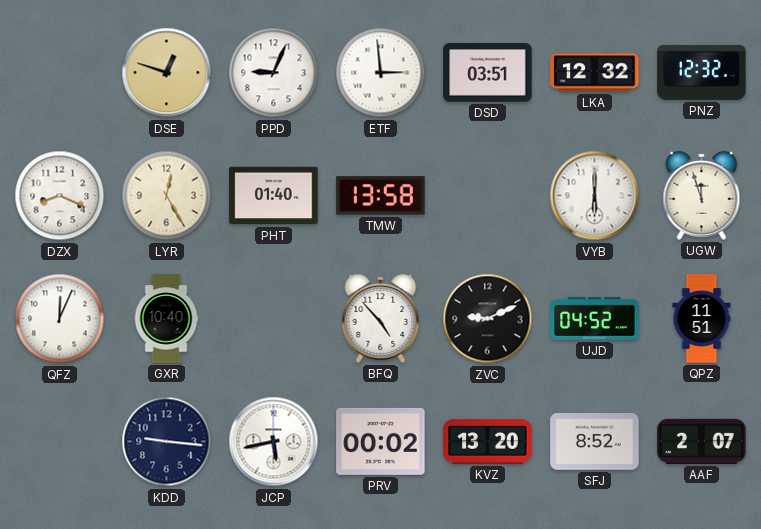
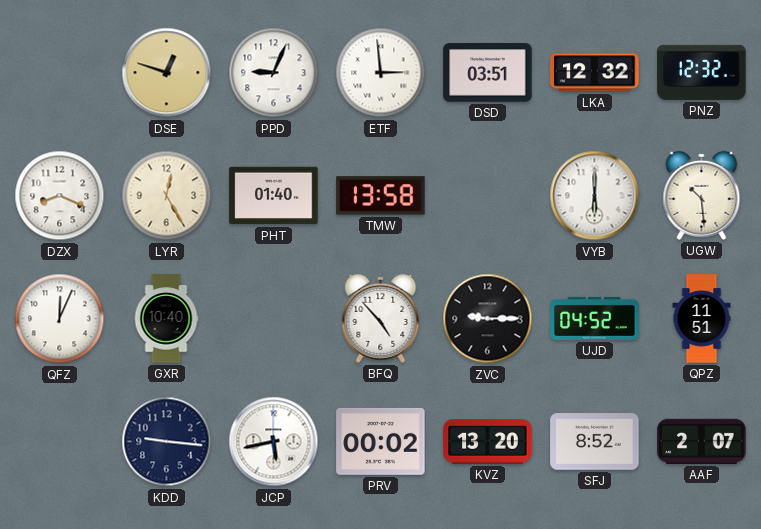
UGW: 11:57 -> 10:29 (702, 195)
ZVC: 9:11 -> 9:15 (488, 319)
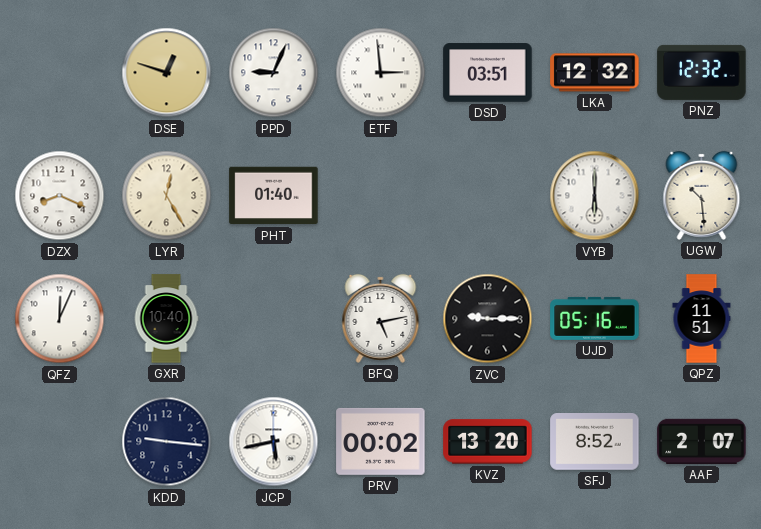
TMW: 13:58 -> none (381, 196)
BFQ: 4:53 -> 5:13 (381, 318)
UJD: 04:52 -> 05:16 (595, 318)
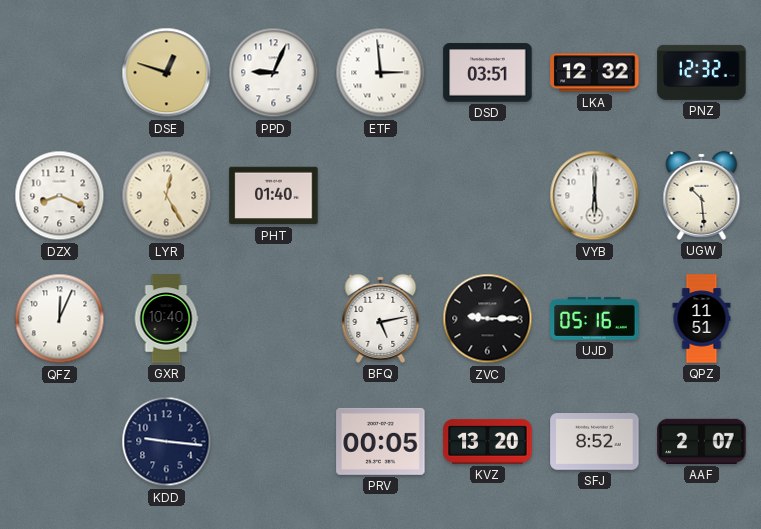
JCP: 5:43 -> none (274, 442)
PRV: 00:02 -> 00:05 (381, 441)
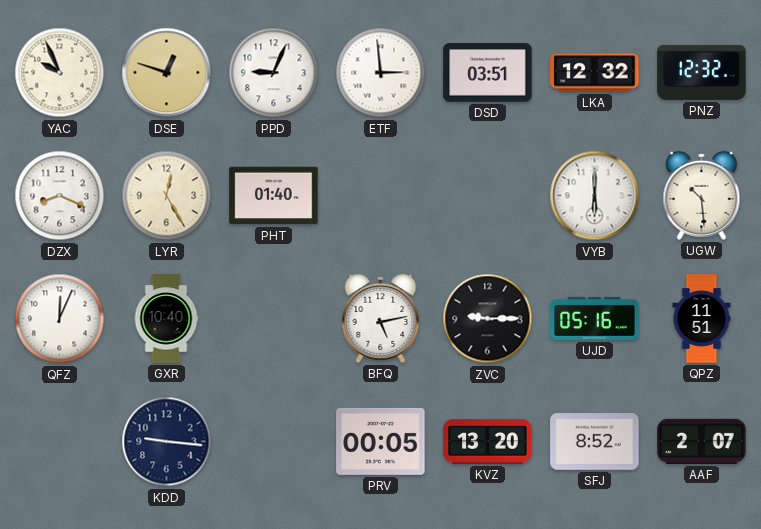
YAC: none -> 9:56 (60, 73)
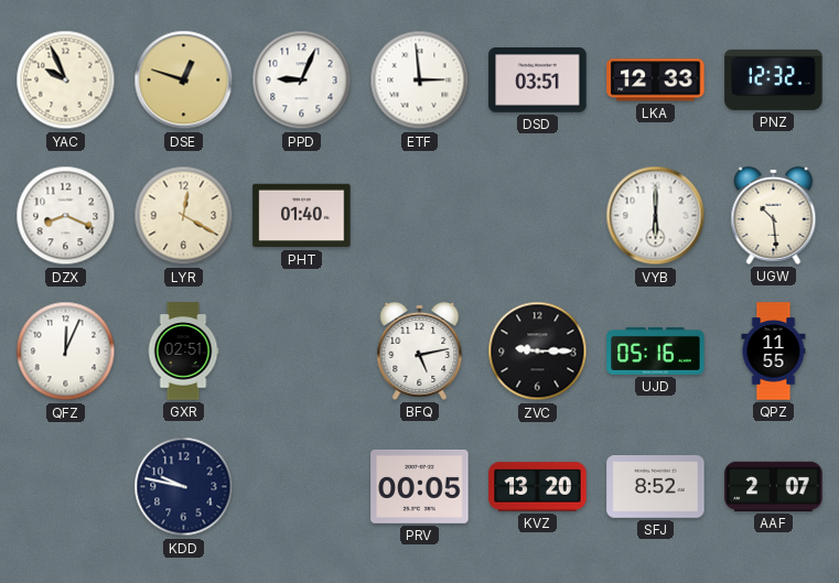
LKA: 12:32 -> 12:33 (656, 80)
LYR: 12:25 -> 12:20 (184, 216)
GXR: 10:40 -> 02:51 (183, 352)
QPZ: 11:51 -> 11:55 (774, 352)
KDD: 9:16 -> 9:47 (184, 487)
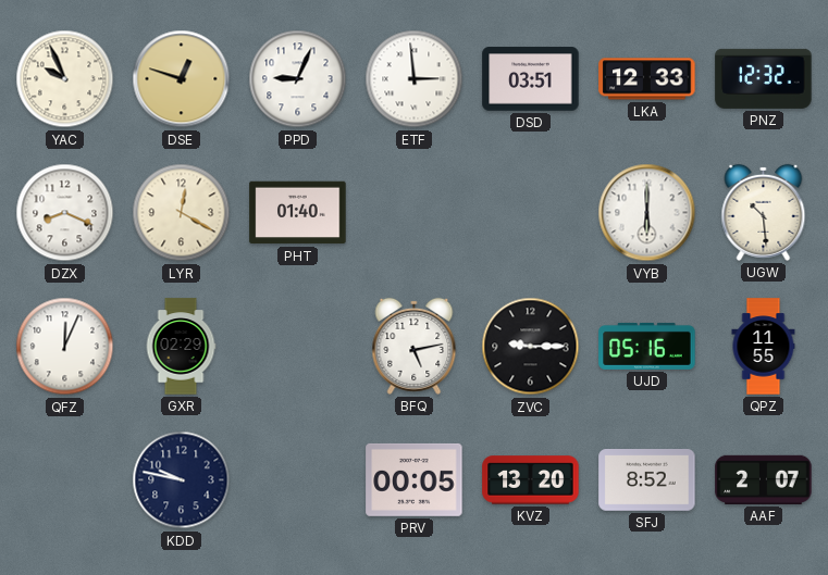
GXR: 02:51 -> 02:29 (181, 347)
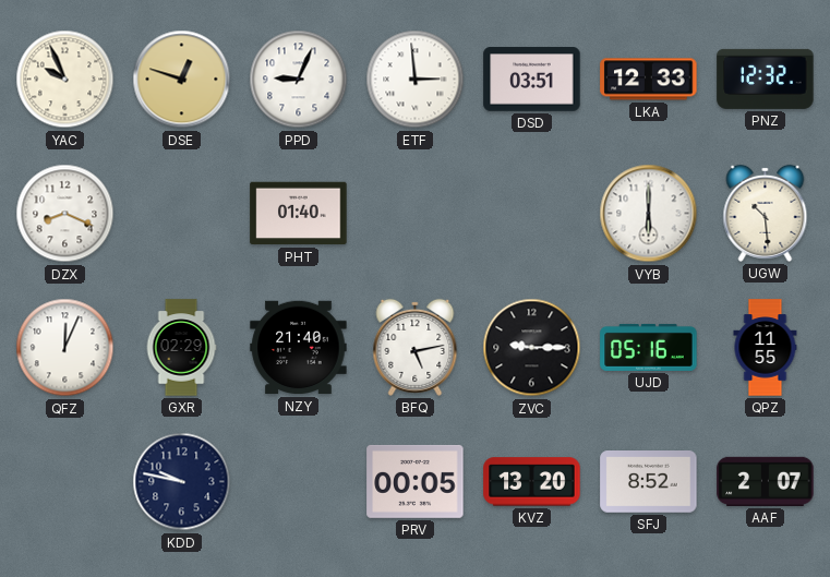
LYR: 12:20 -> none (182, 213)
NZY: none -> 21:40 (299, 348)
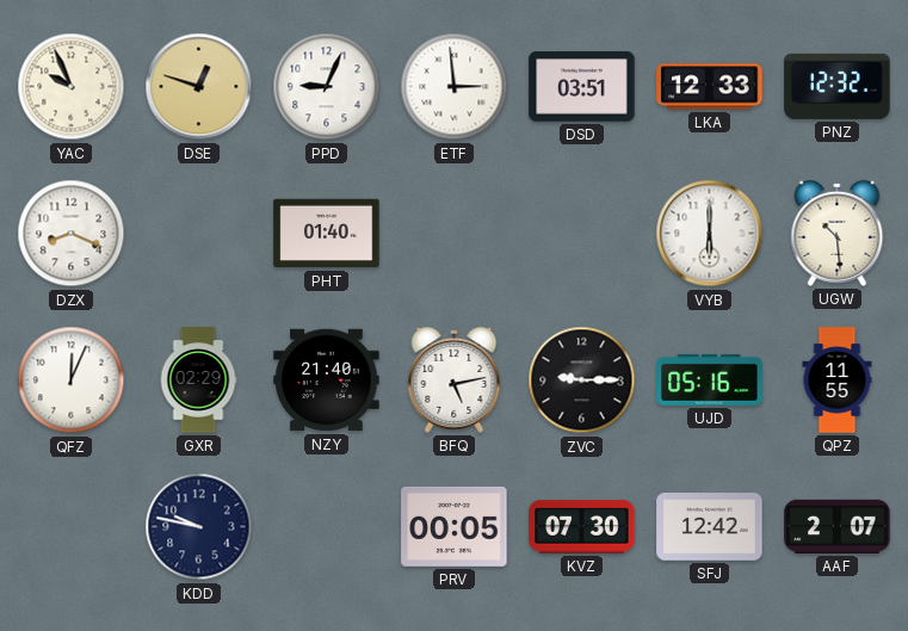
KVZ: 13:20 -> 07:30 (582, 527)
SFJ: 8:52 -> 12:42 (710, 527)
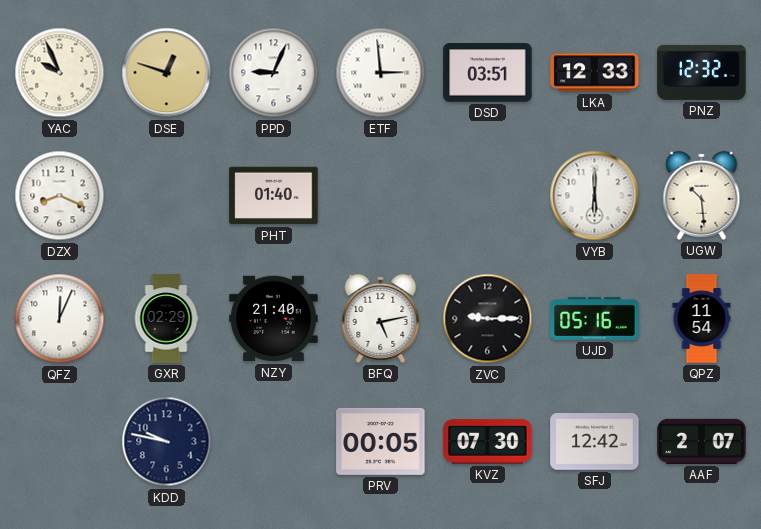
QPZ: 11:55 -> 11:54 (702, 319)
